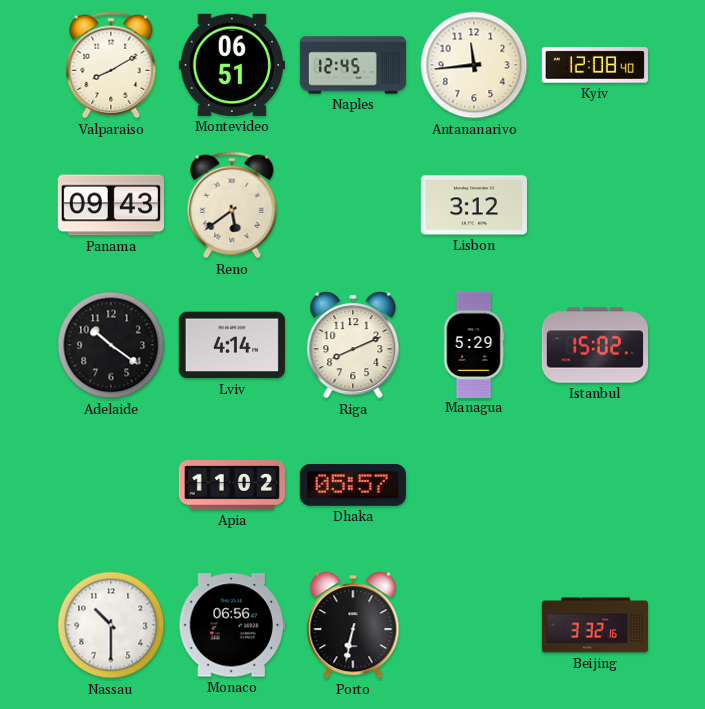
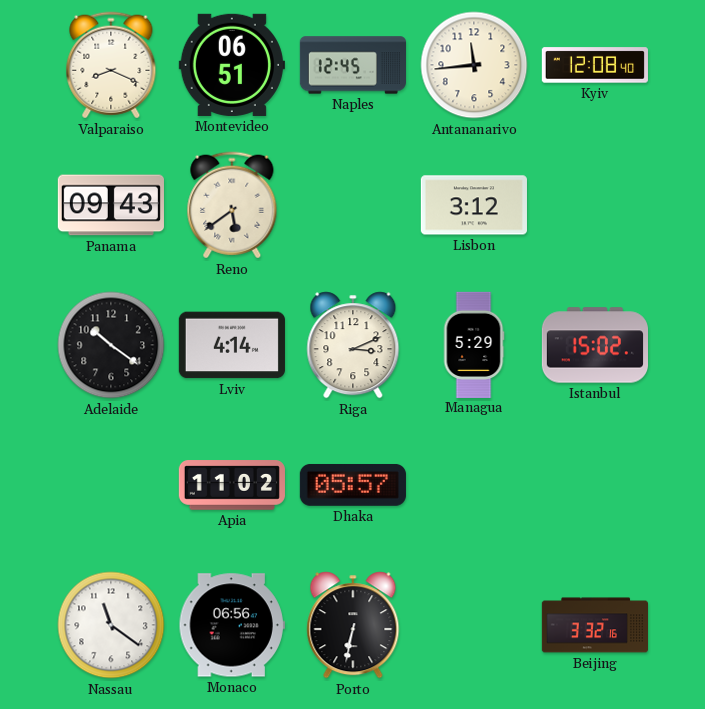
Valparaiso: 8:10 -> 8:19 (111, 65)
Riga: 8:11 -> 3:11 (353, 345)
Nassau: 10:30 -> 11:21 (111, 625)
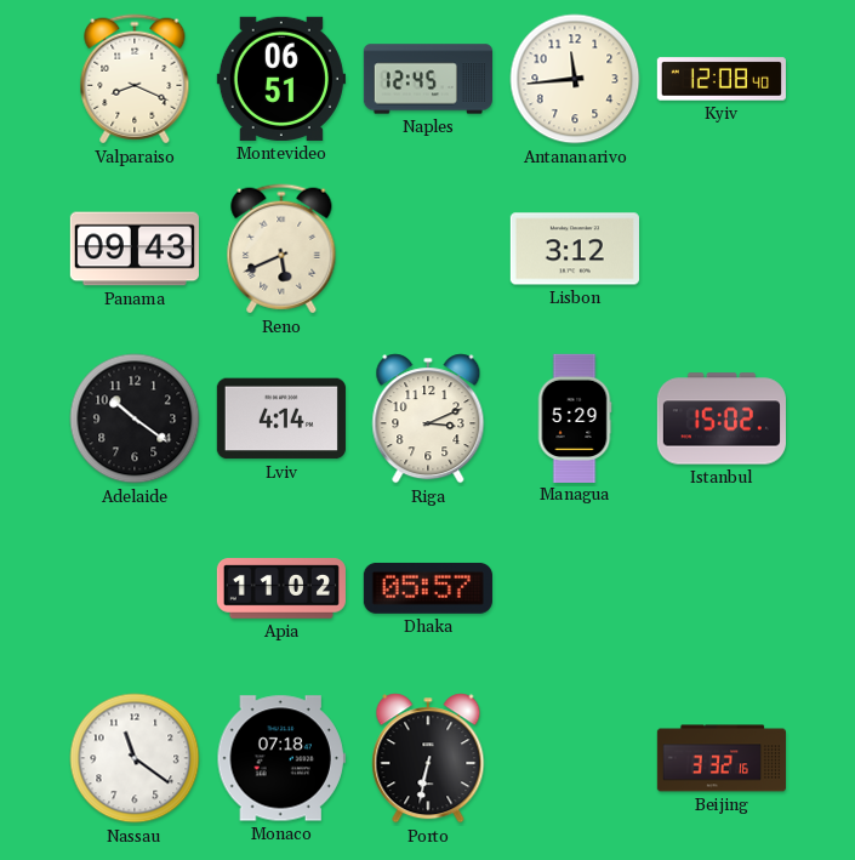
Reno: 5:39 -> 5:41 (281, 249)
Monaco: 06:56 -> 07:18 (281, 758)
